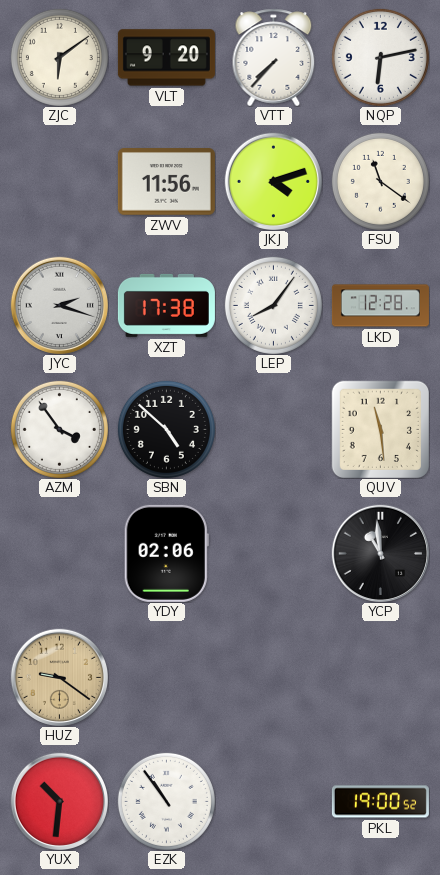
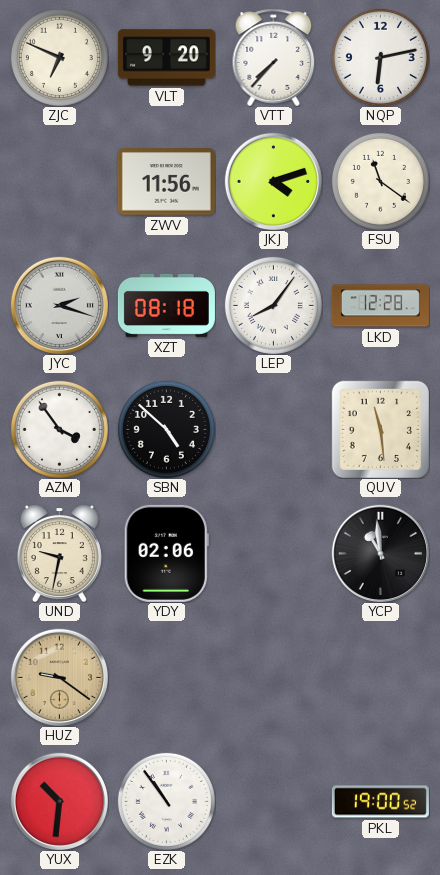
ZJC: 6:09 -> 6:49 (59, 57)
XZT: 17:38 -> 08:18 (166, 305)
UND: none -> 9:32 (59, 553)
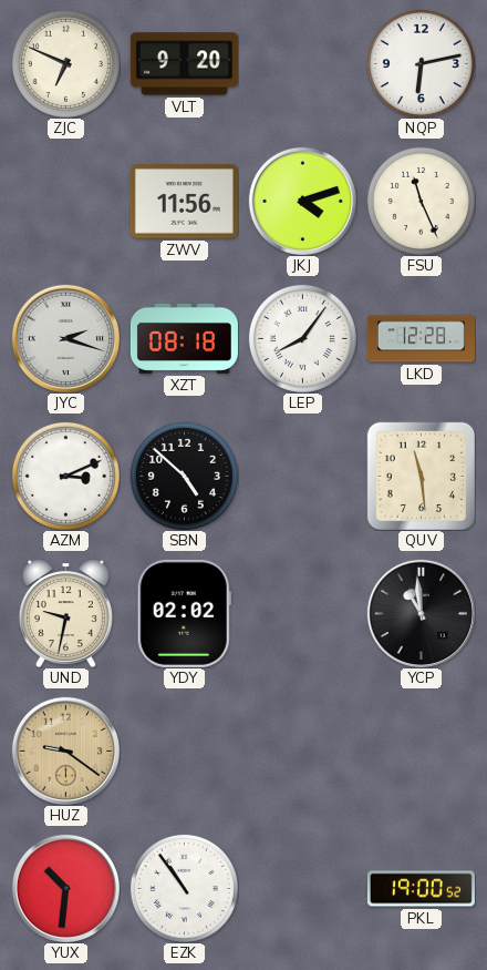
VTT: 7:37 -> none (274, 57)
FSU: 11:21 -> 11:26 (421, 201)
AZM: 3:54 -> 3:11 (65, 476)
YDY: 02:06 -> 02:02 (184, 613)
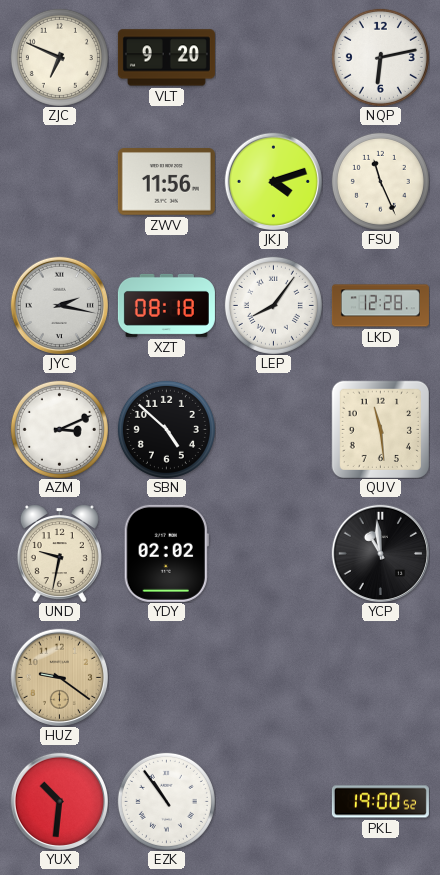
JYC: 2:18 -> 2:17 (59, 305)
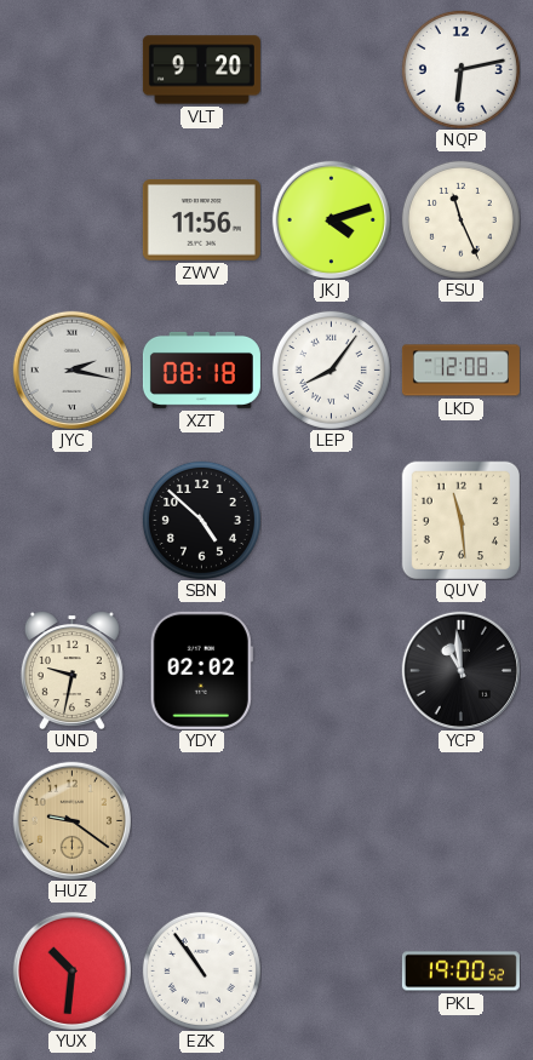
ZJC: 6:49 -> none (59, 57)
LKD: 12:28 -> 12:08 (460, 371)
AZM: 3:11 -> none (59, 429)
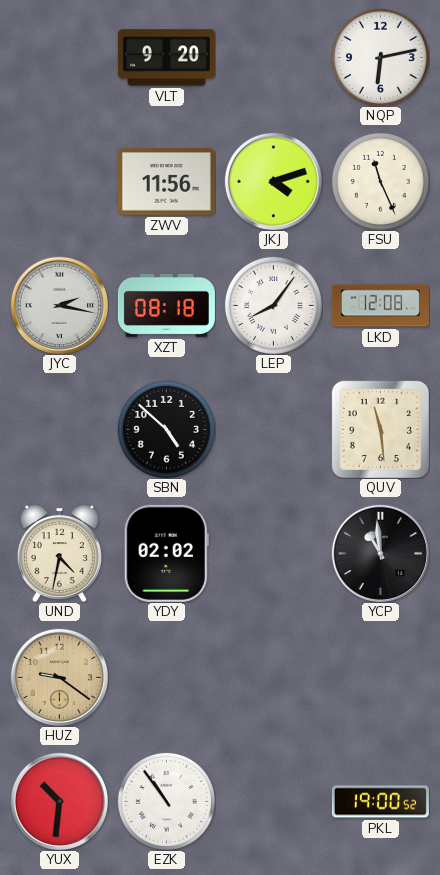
UND: 9:32 -> 4:32 (59, 553)
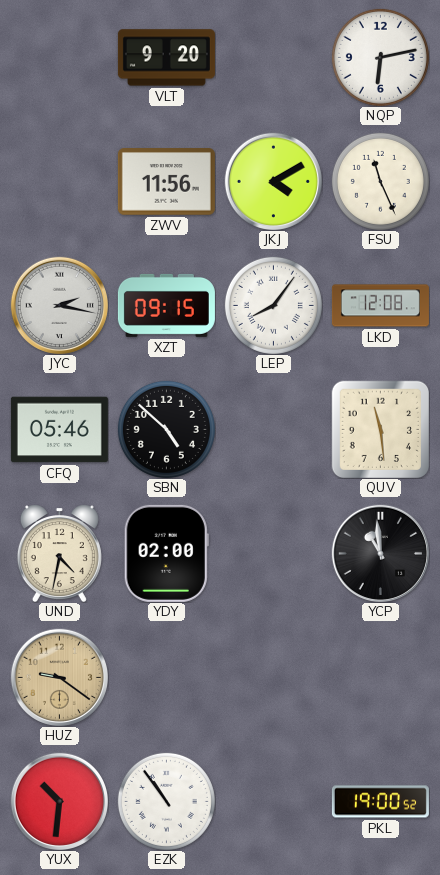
JKJ: 4:12 -> 4:10 (273, 181)
XZT: 08:18 -> 09:15 (166, 305)
CFQ: none -> 05:46 (59, 430)
YDY: 02:02 -> 02:00 (166, 553)
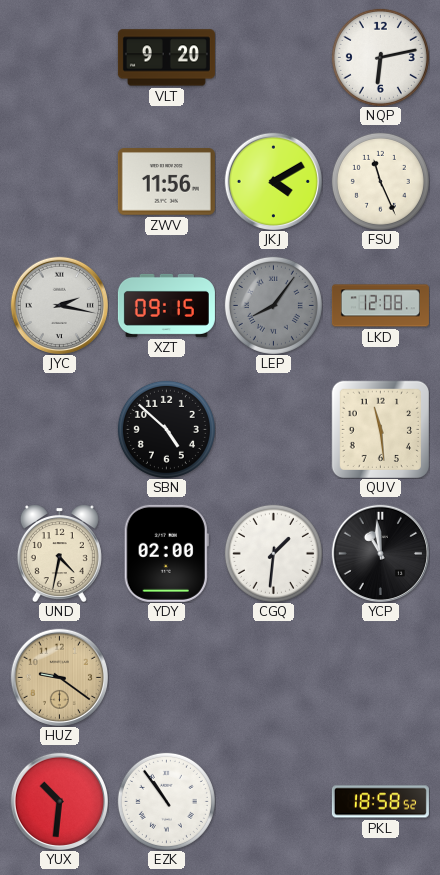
LEP dial: white -> grey (273, 305)
CFQ: 05:46 -> none (59, 430)
CGQ: none -> 1:31 (273, 553)
PKL: 19:00 -> 18:58 (380, 802)
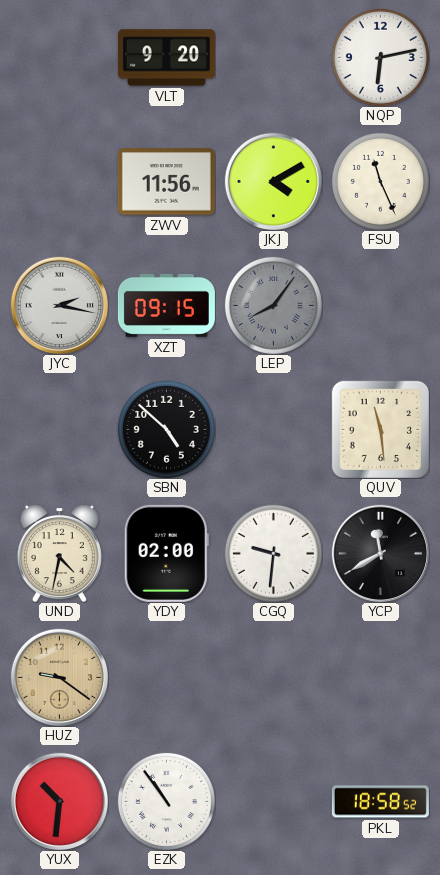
LKD: 12:08 -> none (380, 306)
CGQ: 1:31 -> 9:31 (273, 553)
YCP: 10:59 -> 11:40 (380, 553)
